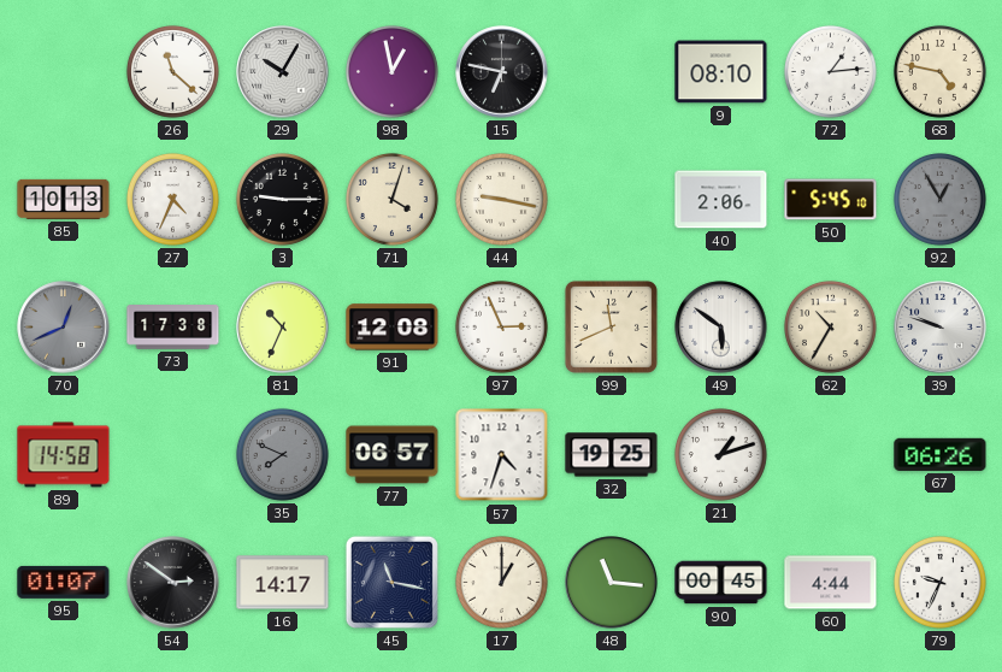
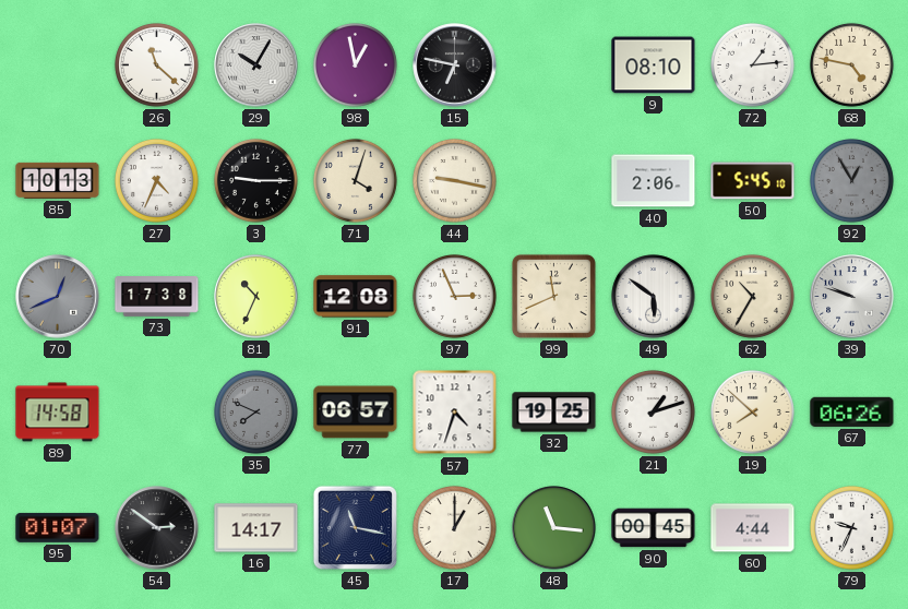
19: none -> 7:52 (752, 411)
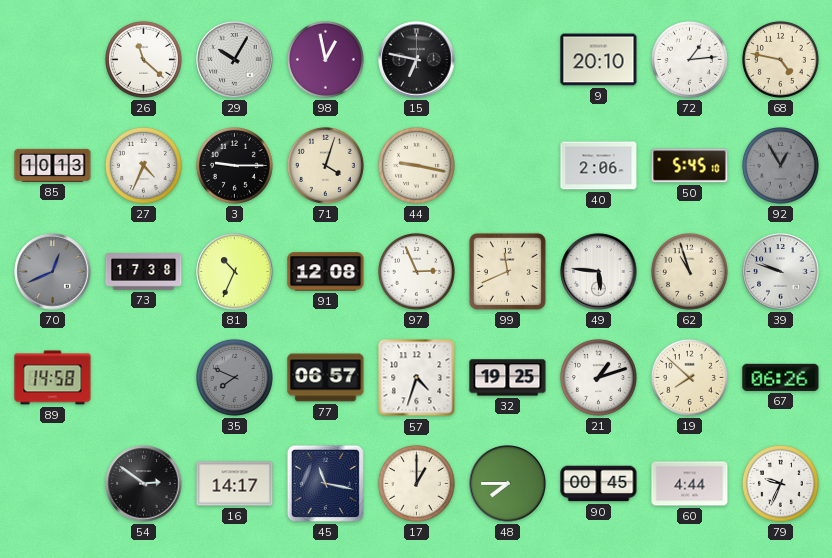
9: 08:10 -> 20:10 (599, 60)
49: 5:51 -> 5:46 (599, 272)
62: 10:35 -> 10:57 (689, 271)
95: 01:07 -> none (58, 527)
48: 11:16 -> 7:45 (508, 484)
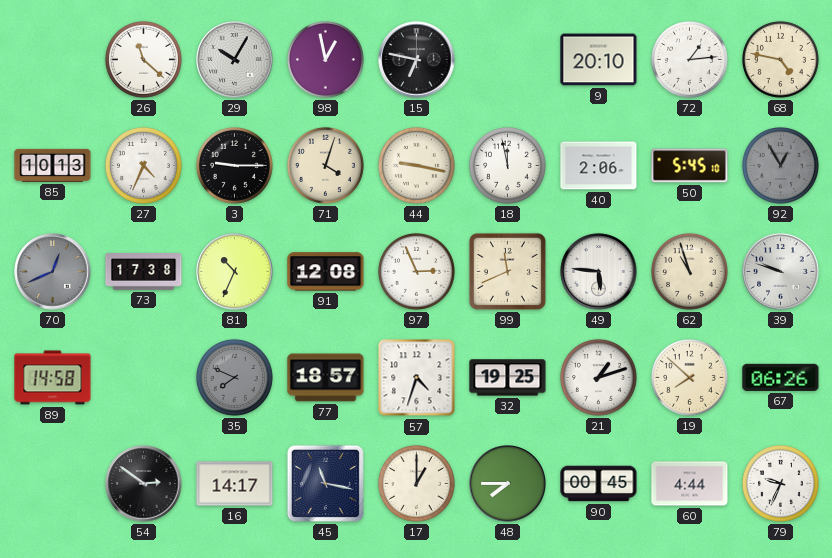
18: none -> 11:58 (507, 165)
77: 06:57 -> 18:57 (326, 378)
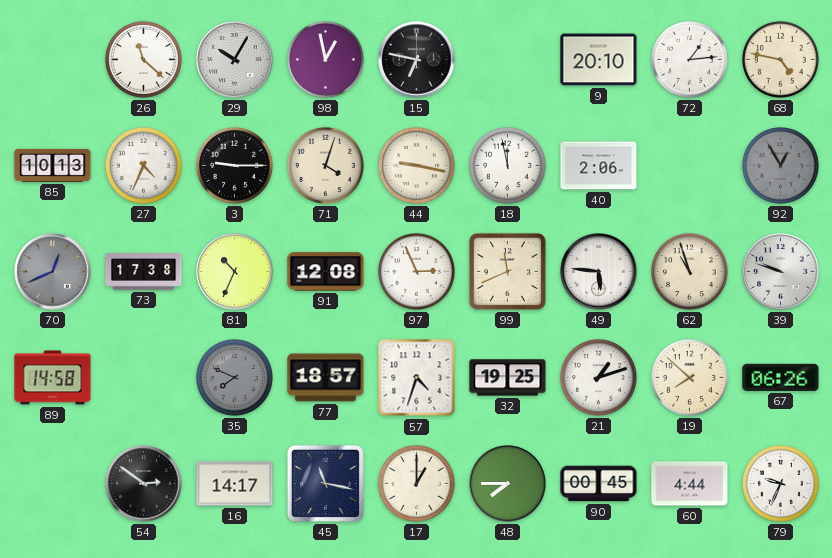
50: 5:45 -> none (690, 166)
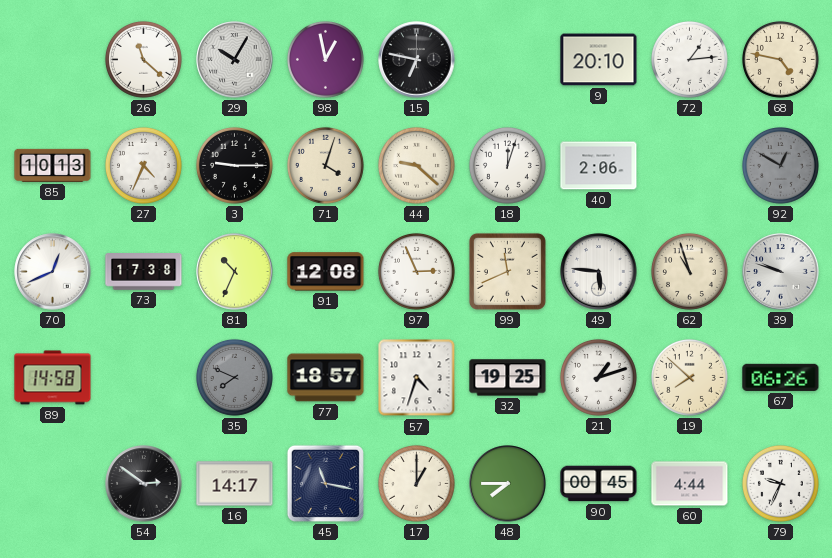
44: 9:17 -> 9:22 (416, 165)
18: 11:58 -> 12:03 (507, 165)
92: 12:55 -> 12:50 (780, 165)
70 dial: grey -> white (53, 272)
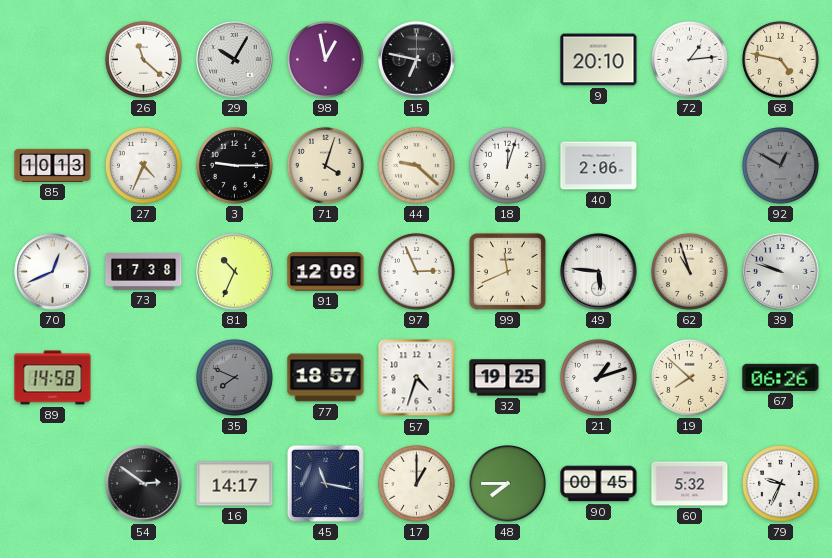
60: 4:44 -> 5:32 (690, 484)
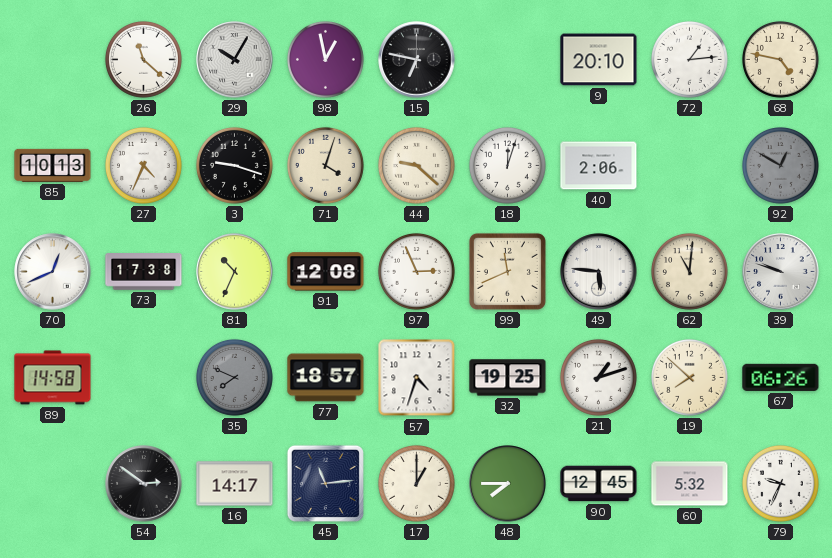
3: 9:15 -> 9:18 (234, 165)
62: 10:57 -> 11:01 (689, 271)
45: 11:17 -> 11:14 (325, 483)
90: 00:45 -> 12:45 (599, 484)
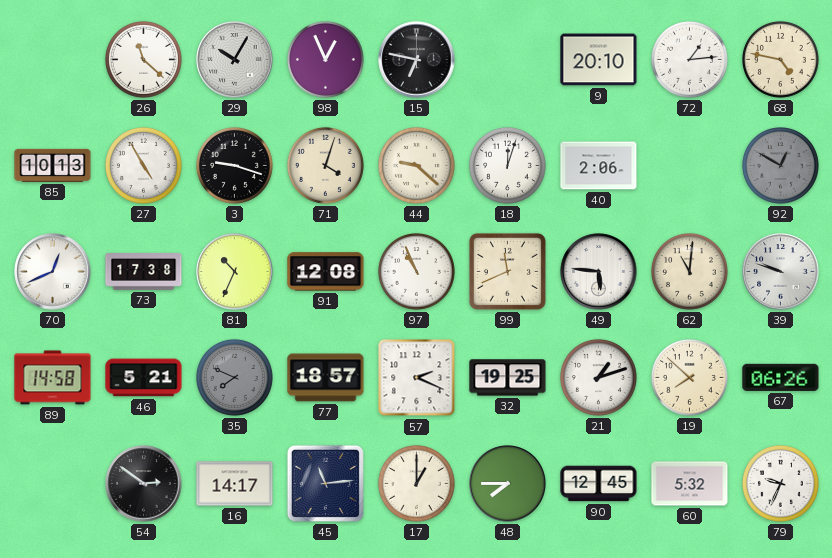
98: 12:58 -> 12:56 (325, 59)
27: 4:34 -> 4:55 (143, 165)
97: 2:56 -> 10:56 (416, 271)
46: none -> 5:21 (144, 378)
57: 4:33 -> 2:19 (417, 378)
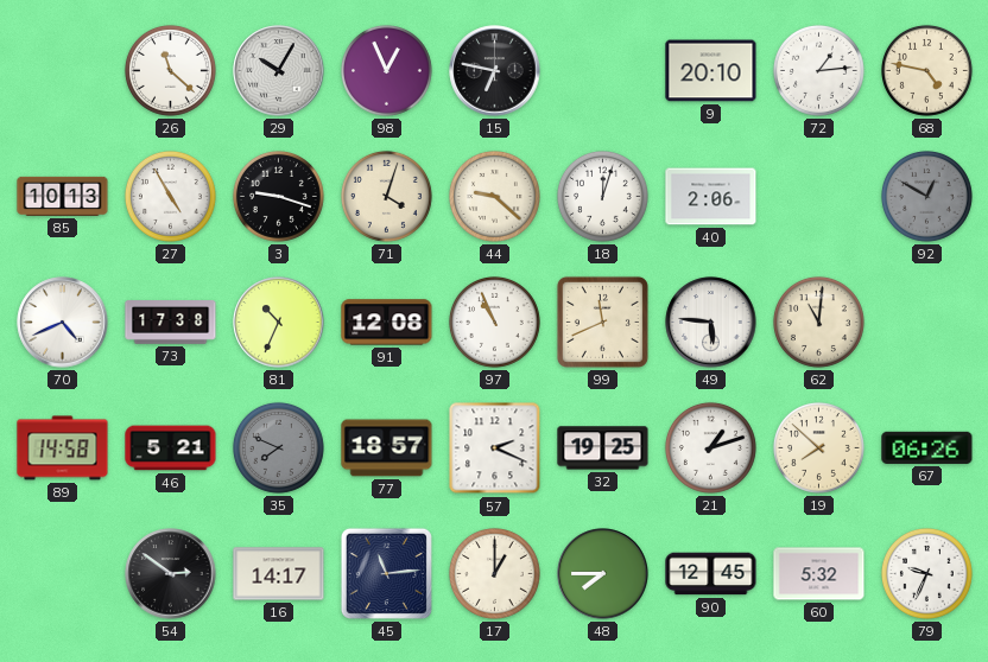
70: 12:41 -> 4:41 (63, 323)
39: 9:48 -> none (781, 272)
